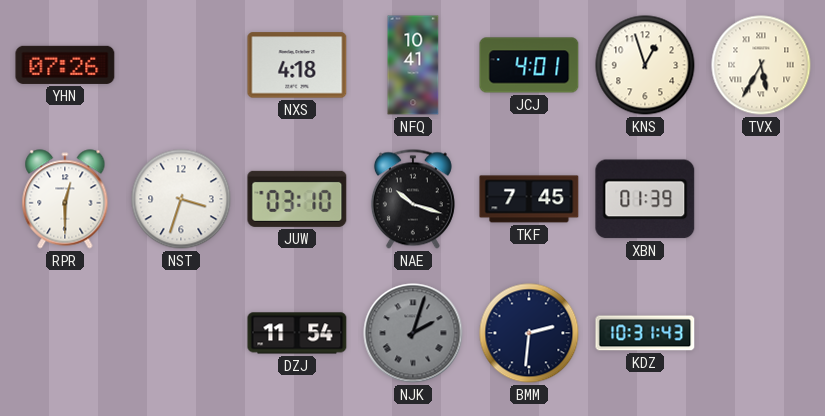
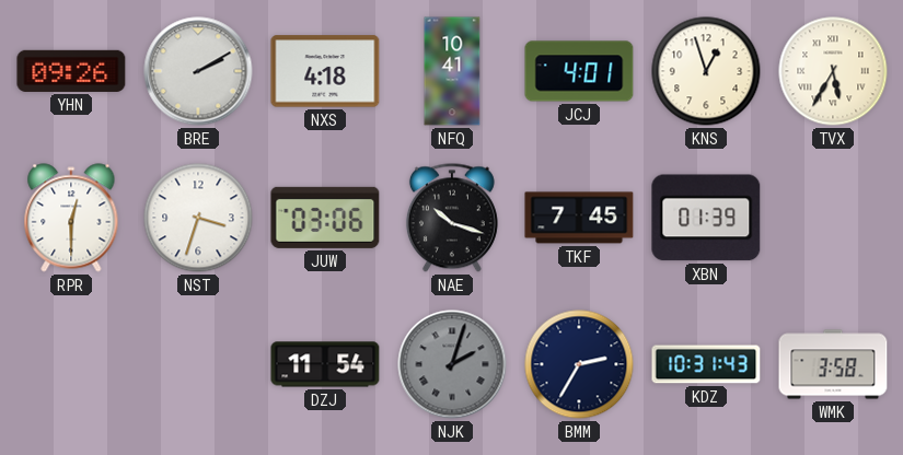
YHN: 07:26 -> 09:26 (71, 71)
BRE: none -> 2:10 (198, 71)
JUW: 03:10 -> 03:06 (325, 218)
BMM: 2:31 -> 2:35 (579, 364)
WMK: none -> 3:58 (833, 364)
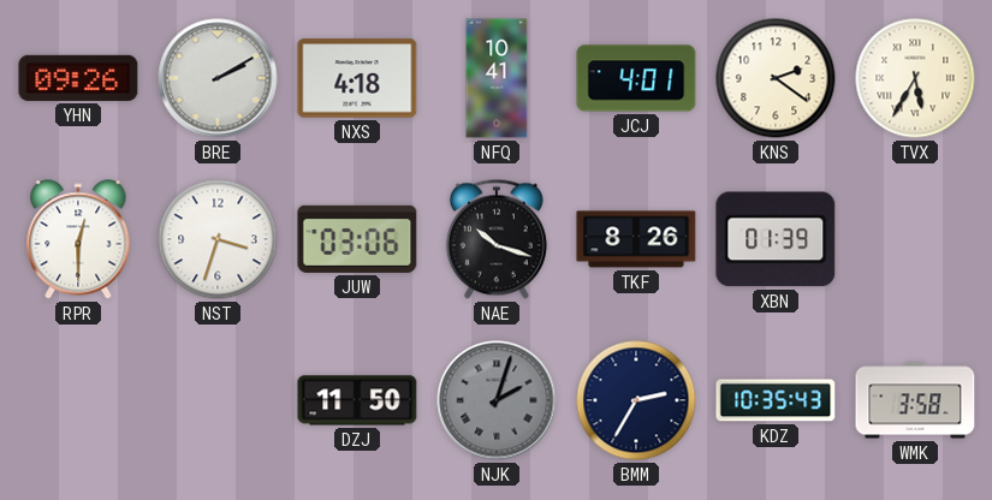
KNS: 12:57 -> 2:21 (776, 78)
TKF: 7:45 -> 8:26 (636, 239)
DZJ: 11:54 -> 11:50 (357, 400)
KDZ: 10:31 -> 10:35 (776, 400)
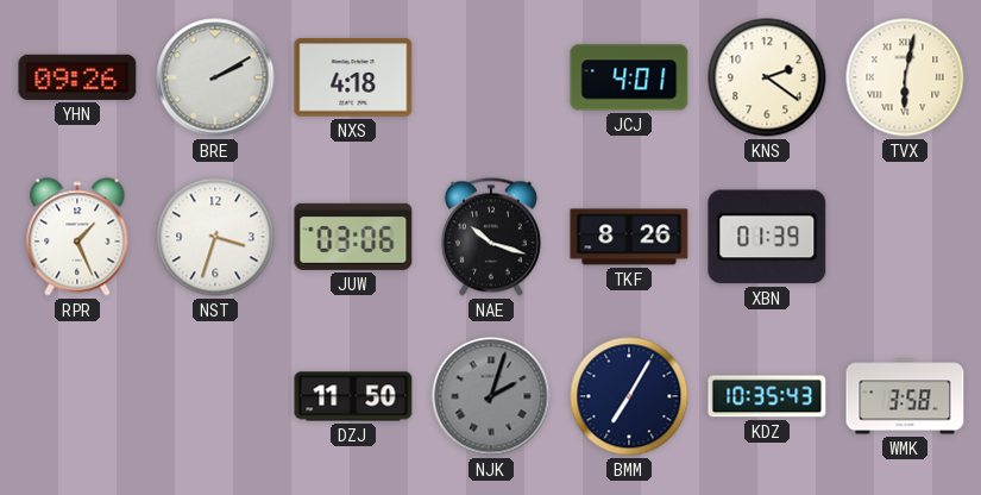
NFQ: 10:41 -> none (497, 78)
TVX: 5:35 -> 6:02 (905, 77)
RPR: 12:30 -> 1:26 (77, 237)
BMM: 2:35 -> 7:05 (629, 396)
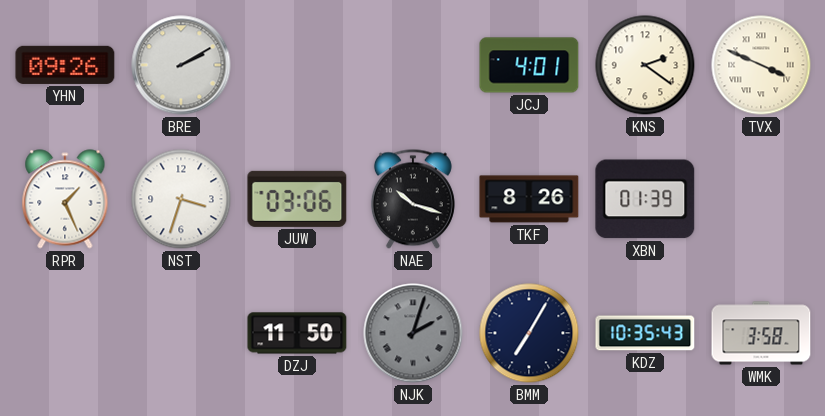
NXS: 4:18 -> none (353, 77)
TVX: 6:02 -> 3:49 (761, 65)
